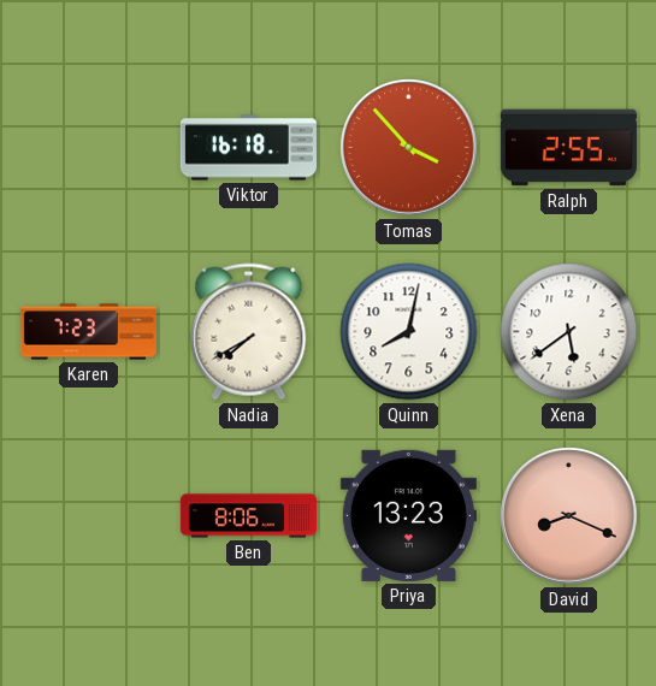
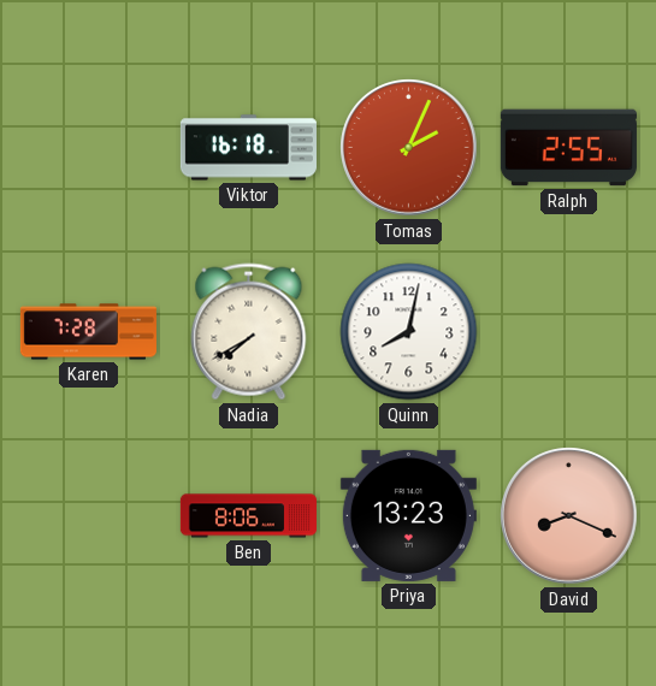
Tomas: 3:53 -> 2:04 (409, 148)
Karen: 7:23 -> 7:28 (88, 332)
Xena: 5:39 -> none (569, 332)
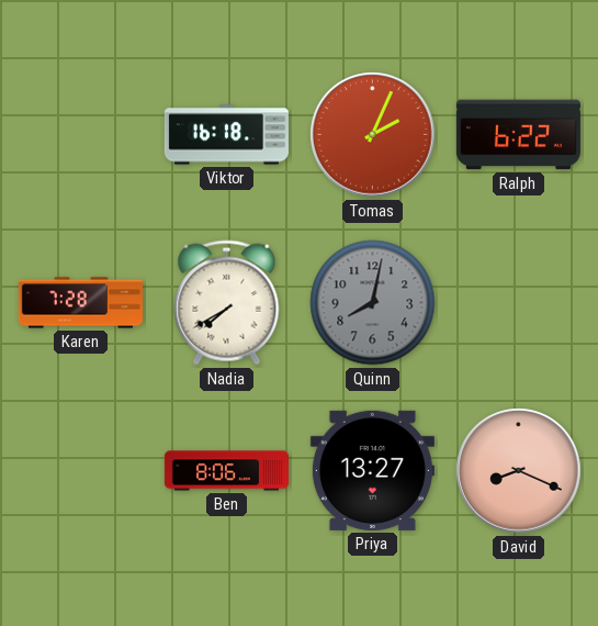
Ralph: 2:55 -> 6:22 (518, 135)
Quinn dial: white -> grey (373, 303)
Priya: 13:23 -> 13:27 (372, 470)
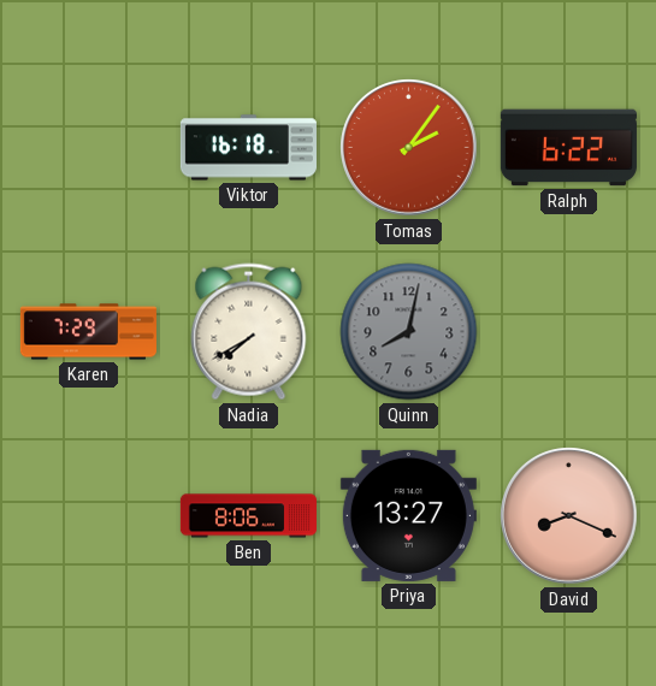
Tomas: 2:04 -> 2:06 (409, 148)
Karen: 7:28 -> 7:29 (88, 332)
